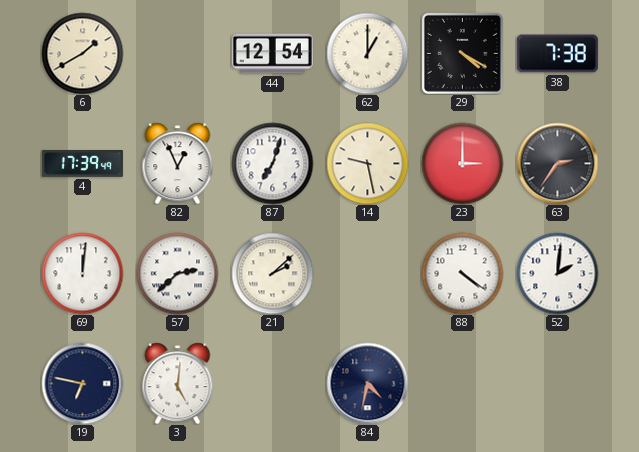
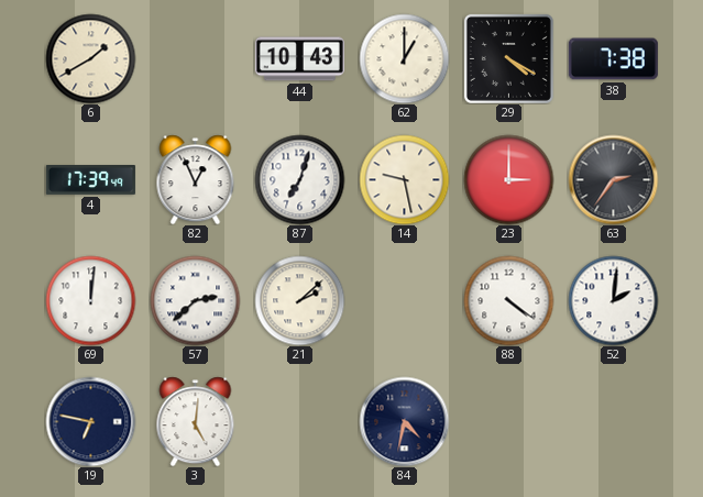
44: 12:54 -> 10:43 (299, 59)
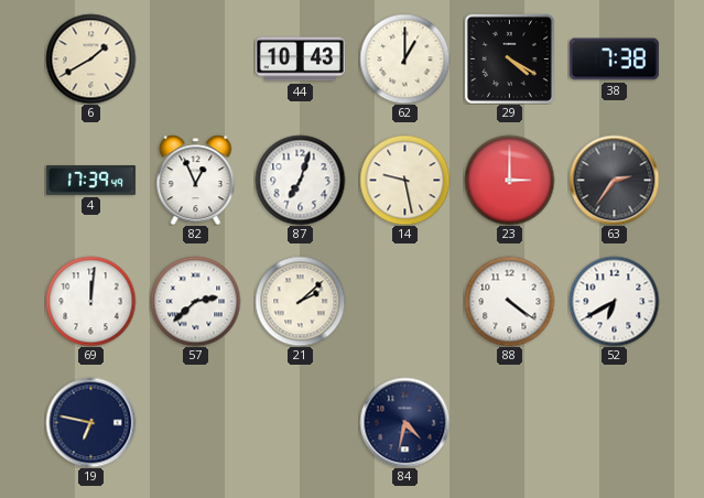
52: 2:01 -> 6:40 (614, 301)
3: 5:01 -> none (196, 421)
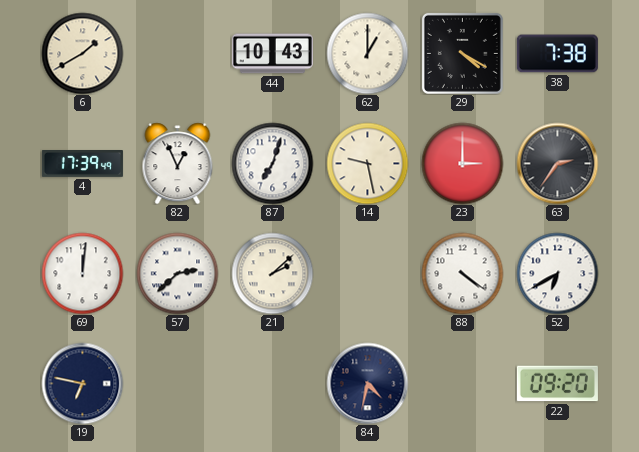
22: none -> 09:20 (557, 384)
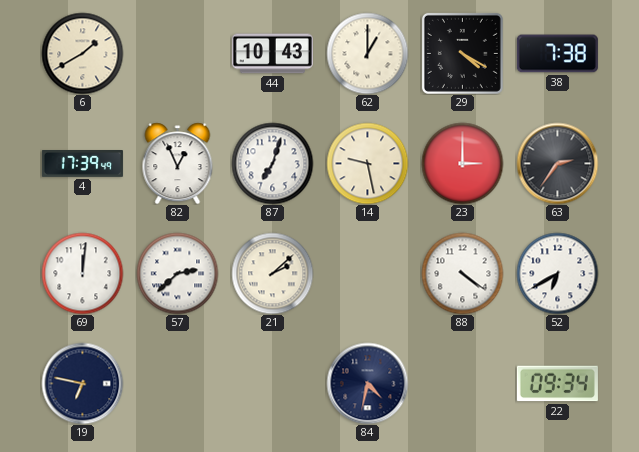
22: 09:20 -> 09:34 (557, 384)
